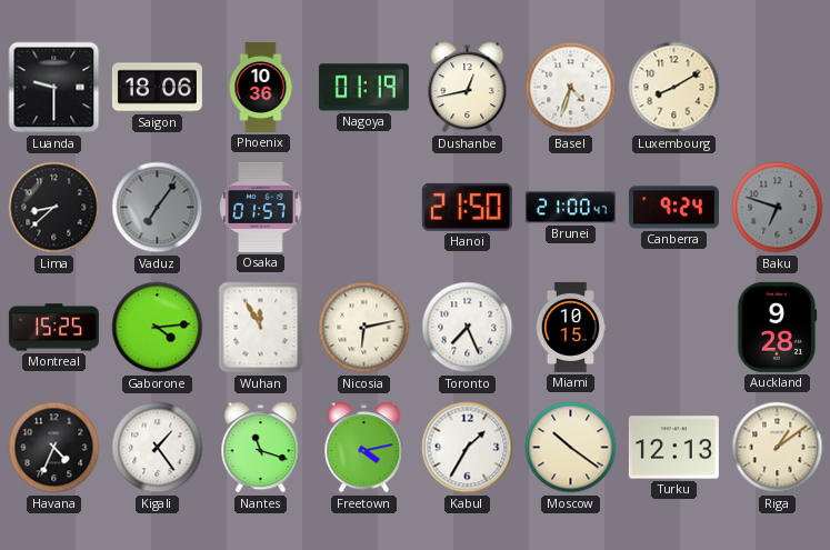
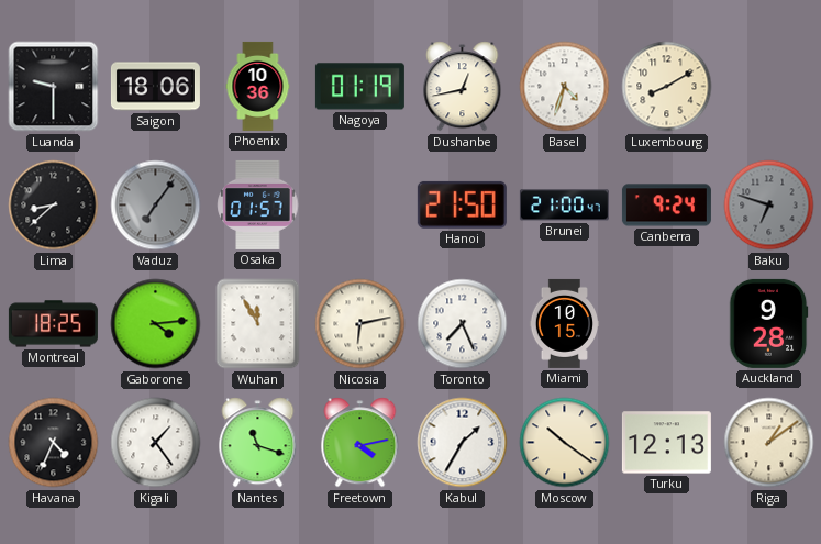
Montreal: 15:25 -> 18:25 (53, 324)
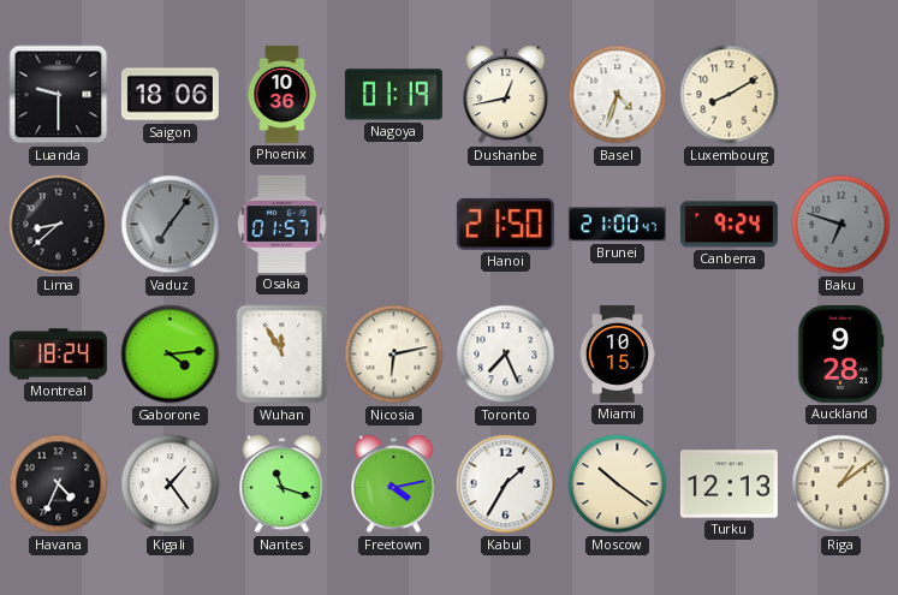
Montreal: 18:25 -> 18:24 (58, 355)
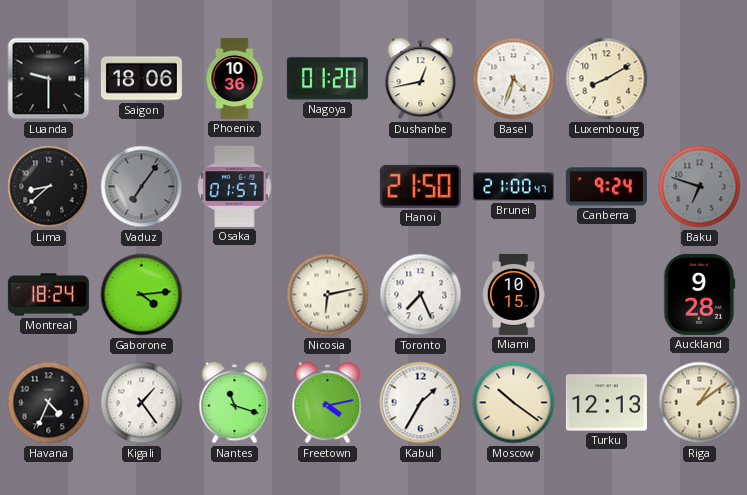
Nagoya: 01:19 -> 01:20 (327, 79)
Wuhan: 11:55 -> none (283, 355)
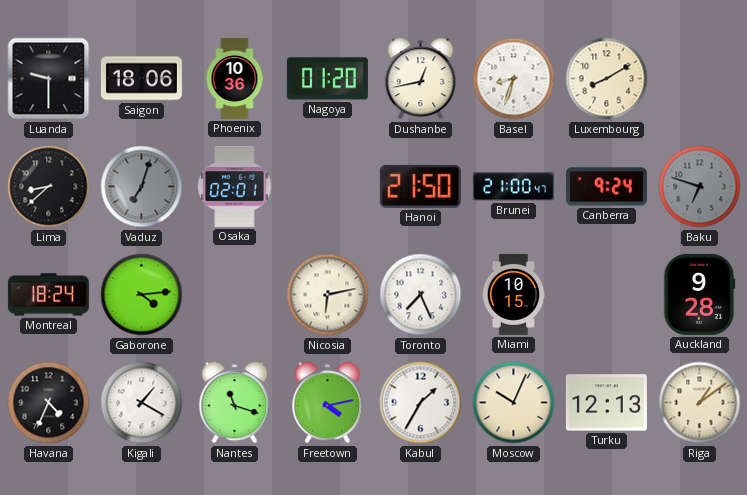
Basel: 4:33 -> 8:33 (514, 79)
Vaduz: 7:06 -> 7:03 (142, 187)
Osaka: 01:57 -> 02:01 (235, 186)
Kigali: 1:24 -> 1:20 (142, 403)
Moscow: 10:21 -> 10:04 (514, 403)
